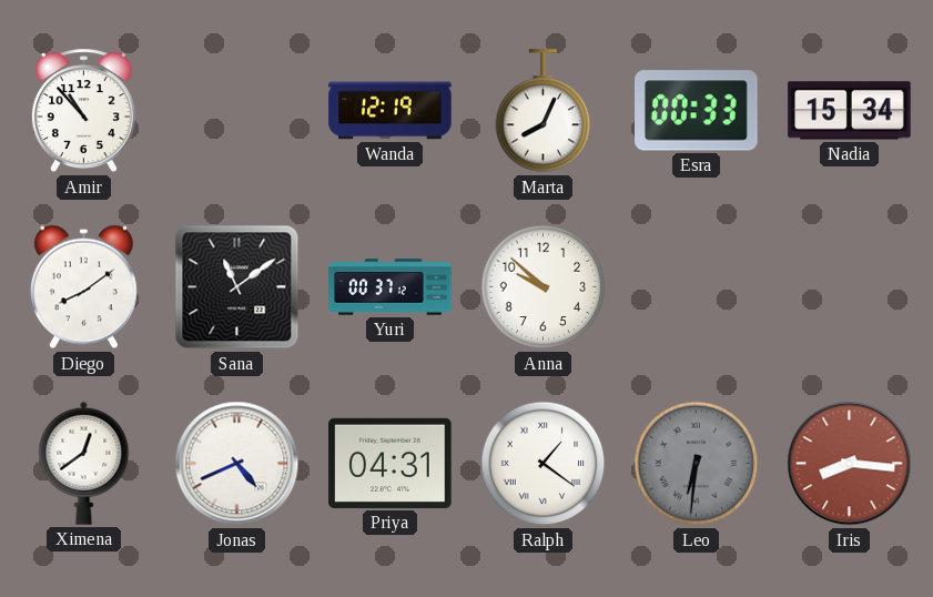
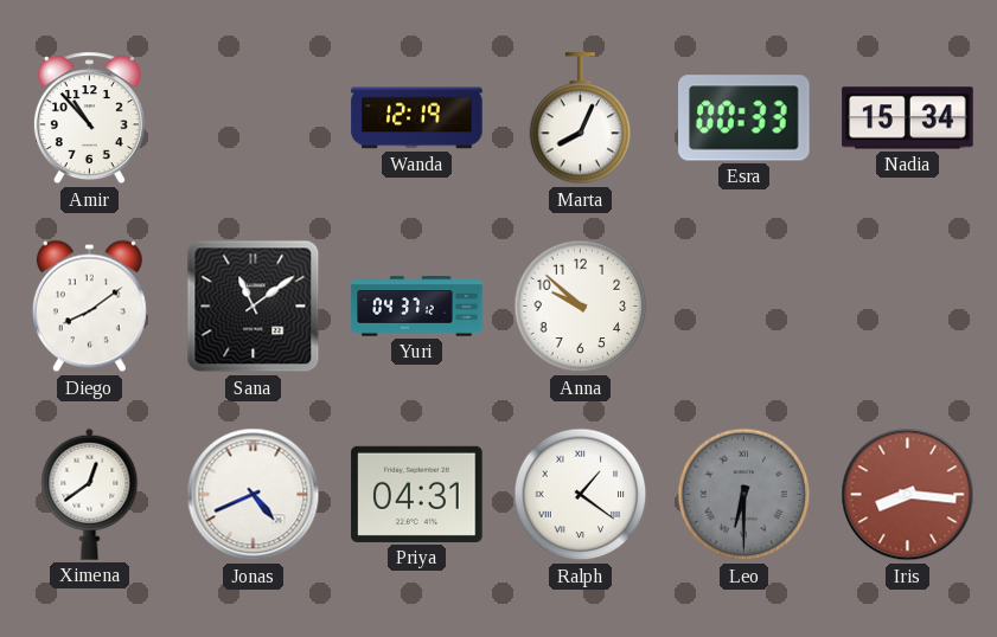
Yuri: 00:37 -> 04:37 (417, 307)
Leo: 6:31 -> 6:30 (744, 495)
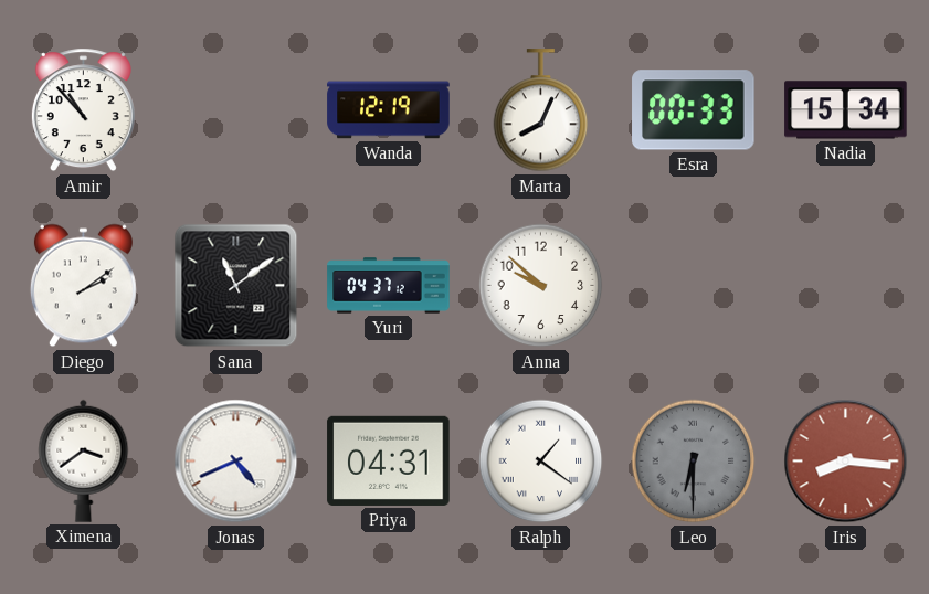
Diego: 8:09 -> 2:09 (83, 286)
Ximena: 12:39 -> 3:39 (84, 460)
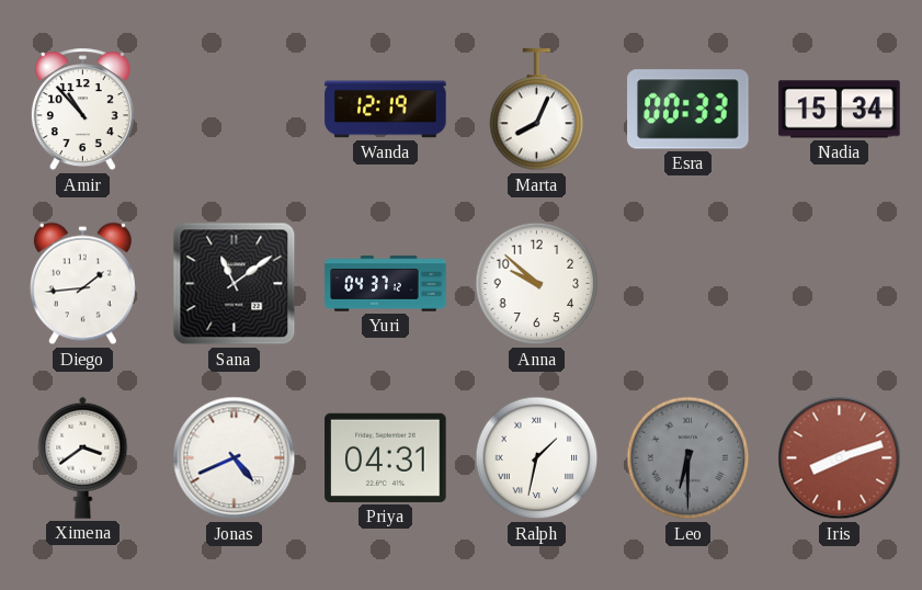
Diego: 2:09 -> 1:44 (82, 284)
Ralph: 1:21 -> 1:32 (537, 458)
Iris: 8:16 -> 8:12 (840, 458)
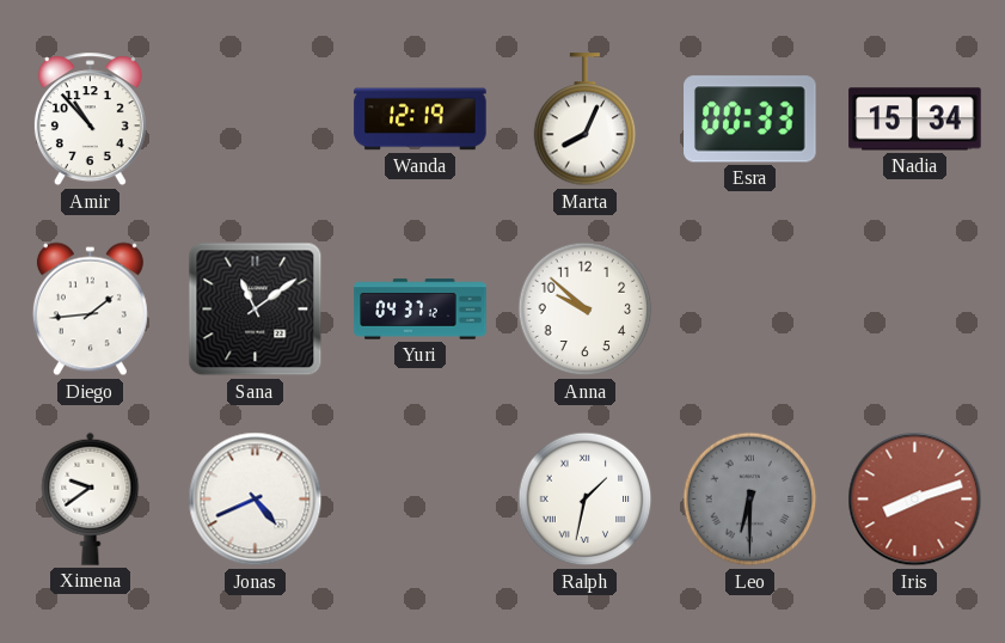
Ximena: 3:39 -> 9:39 (91, 498)
Priya: 04:31 -> none (386, 457)
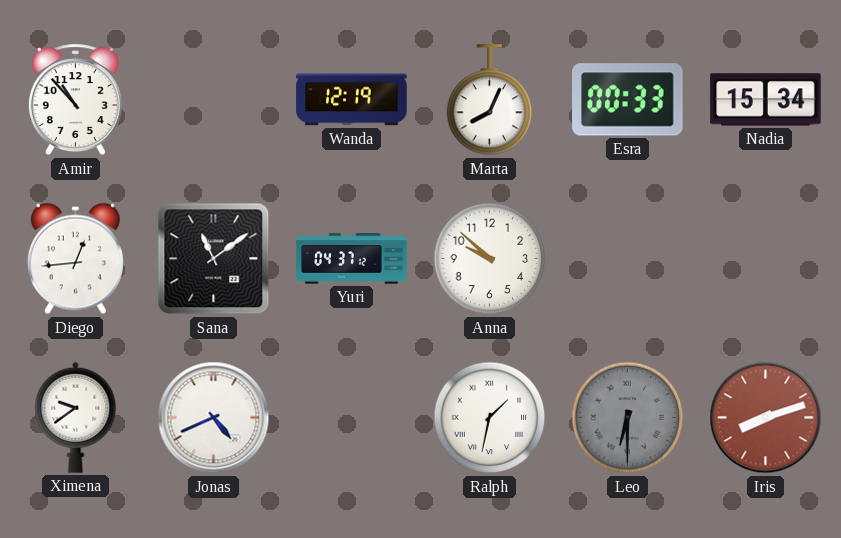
Diego: 1:44 -> 12:44 (75, 259)
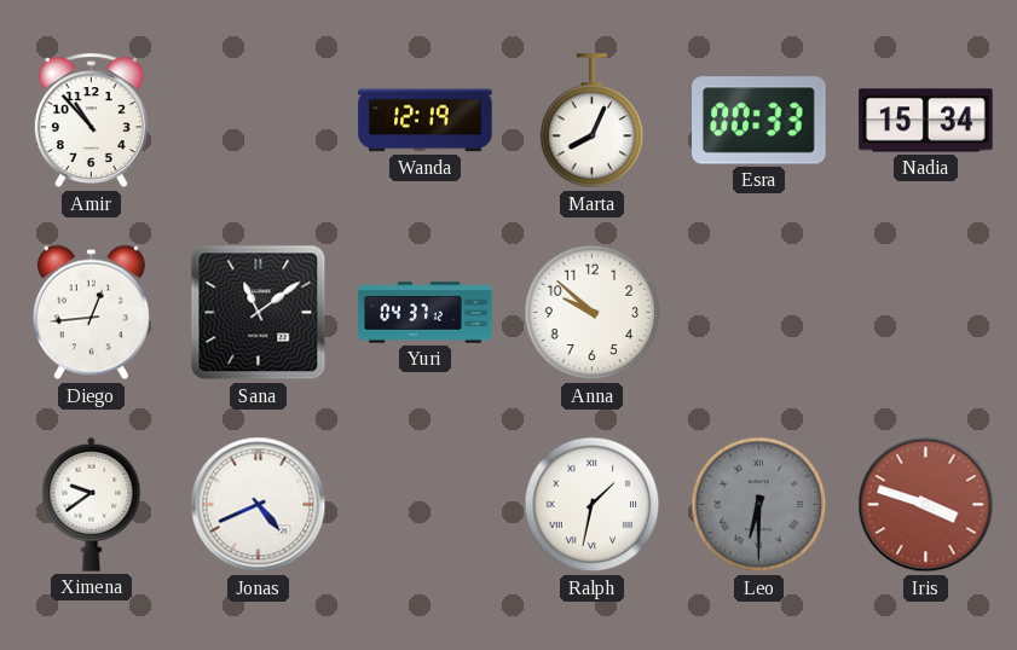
Iris: 8:12 -> 3:48 (926, 505)
